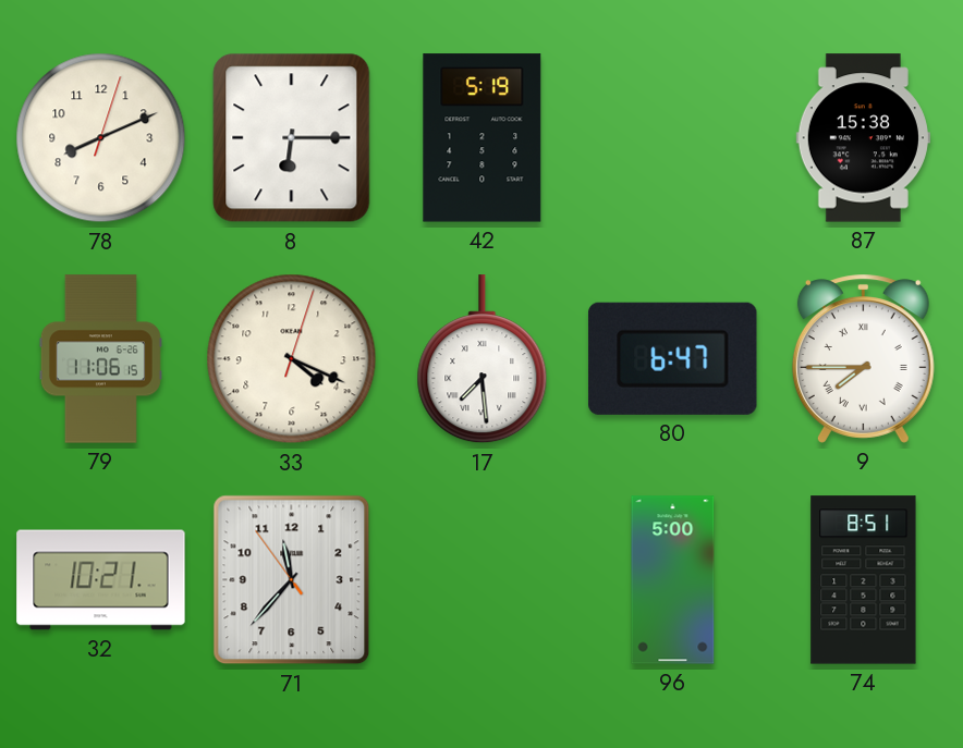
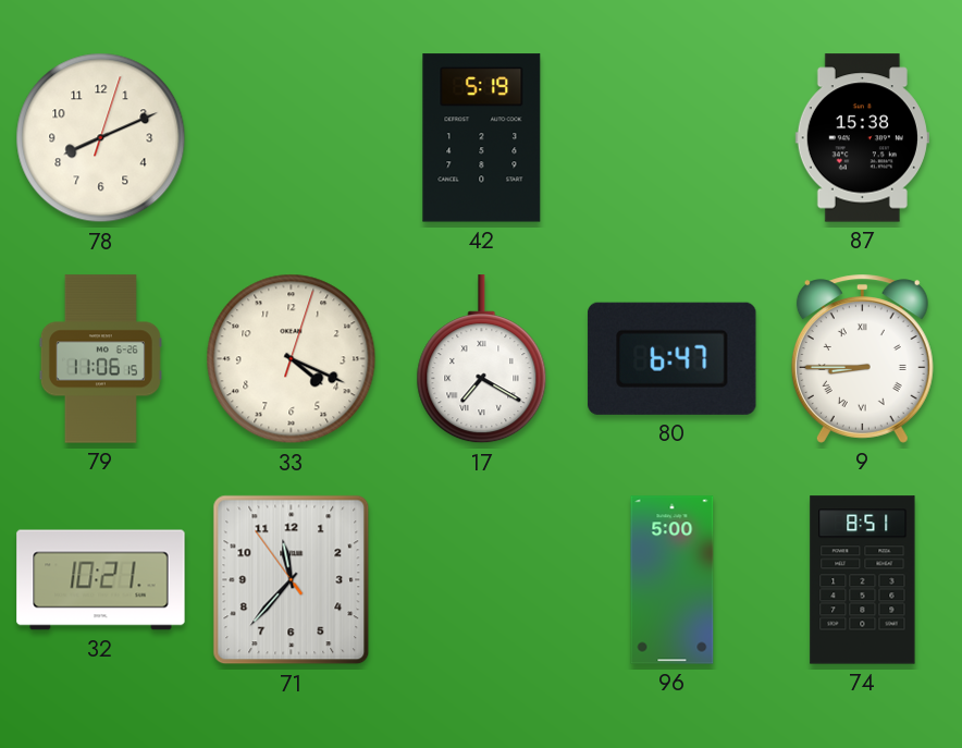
8: 6:15 -> none (292, 138)
17: 7:29 -> 7:20 (482, 359)
9: 7:45 -> 8:45 (862, 359)
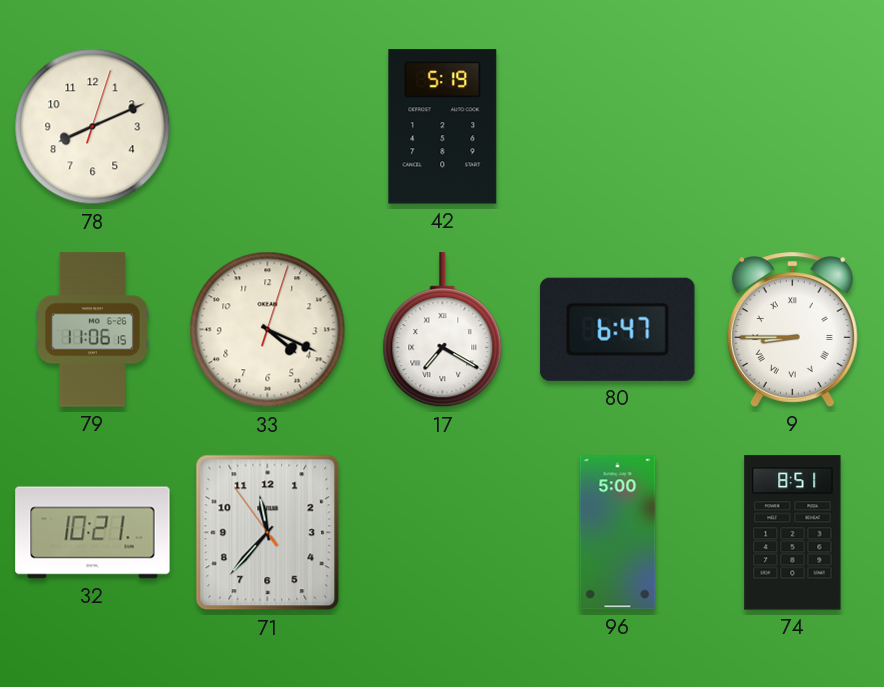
87: 15:38 -> none (862, 138)
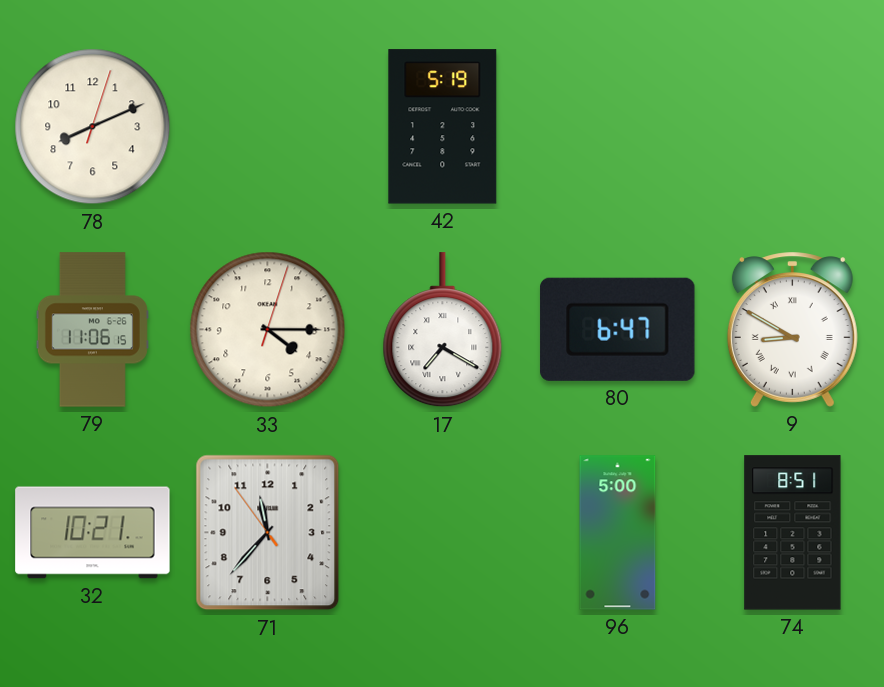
33: 4:19 -> 4:15 (268, 330)
9: 8:45 -> 8:50 (792, 330)
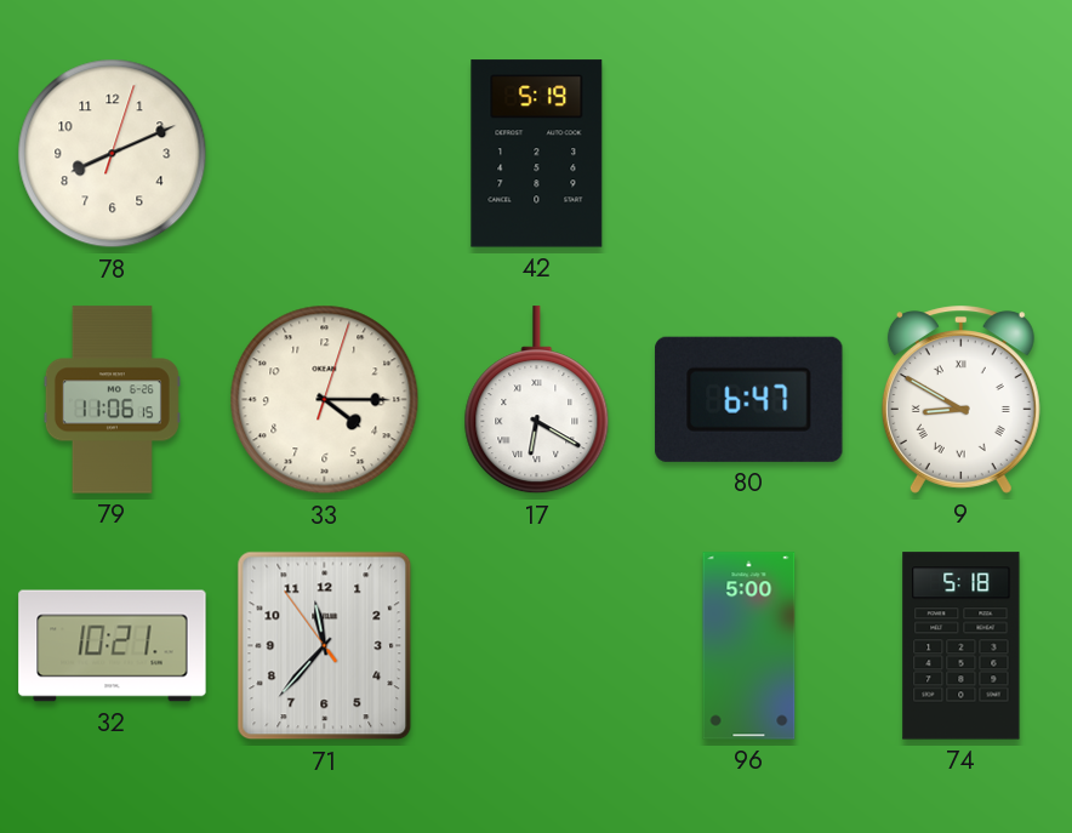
17: 7:20 -> 6:20 (537, 400)
74: 8:51 -> 5:18 (962, 646)
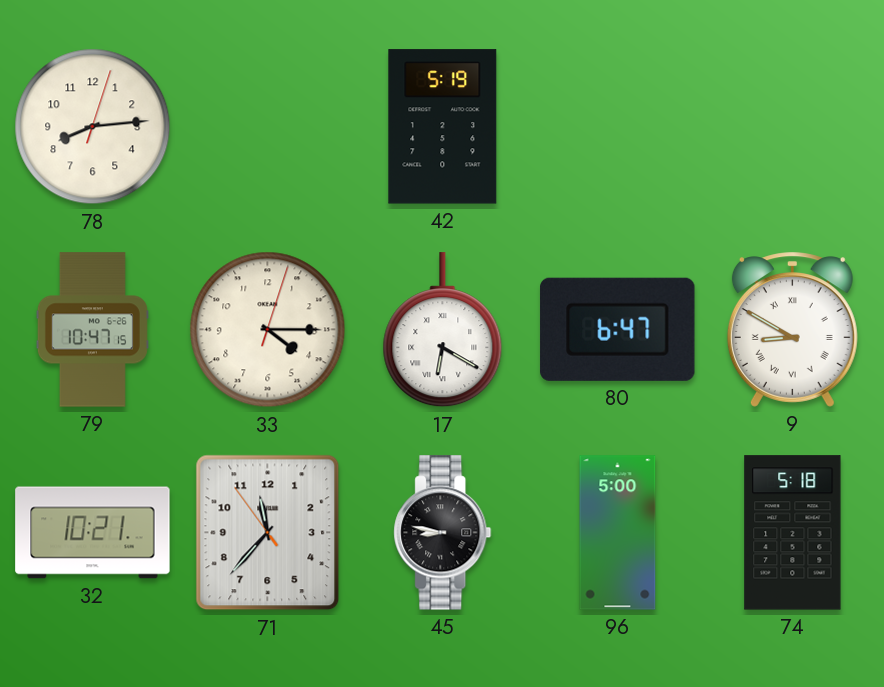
78: 8:11 -> 8:14 (93, 127)
79: 11:06 -> 10:47 (92, 330)
45: none -> 8:47 (443, 533)
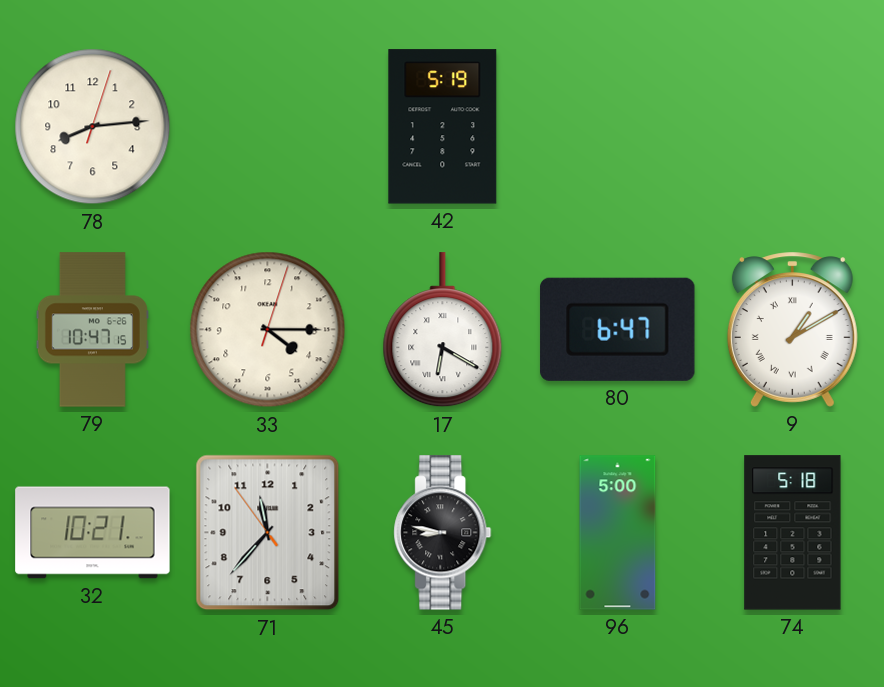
9: 8:50 -> 1:10 (792, 330)
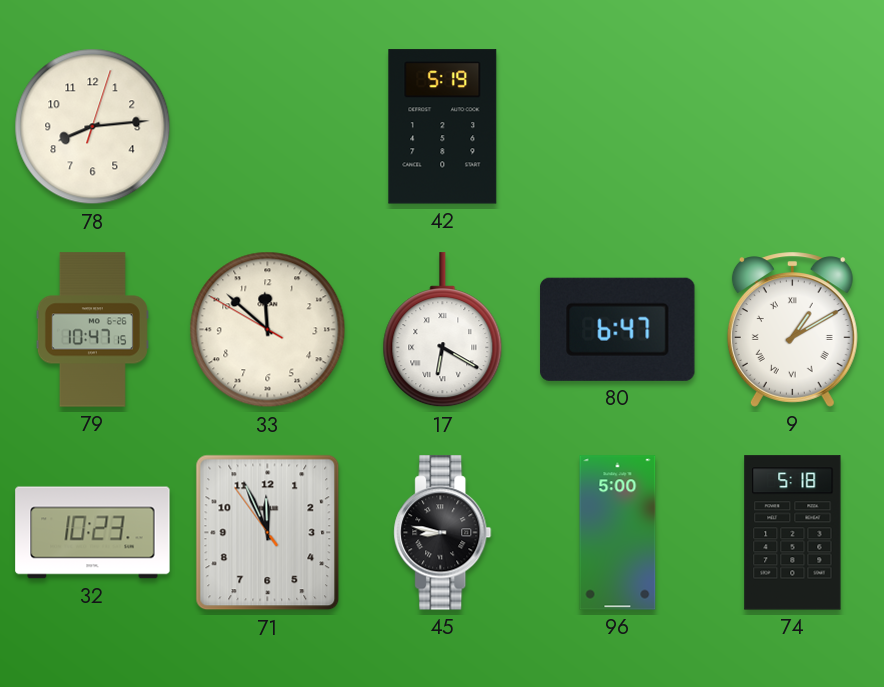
33: 4:15 -> 11:51 (268, 330)
32: 10:21 -> 10:23 (93, 533)
71: 11:36 -> 11:55 (268, 533)
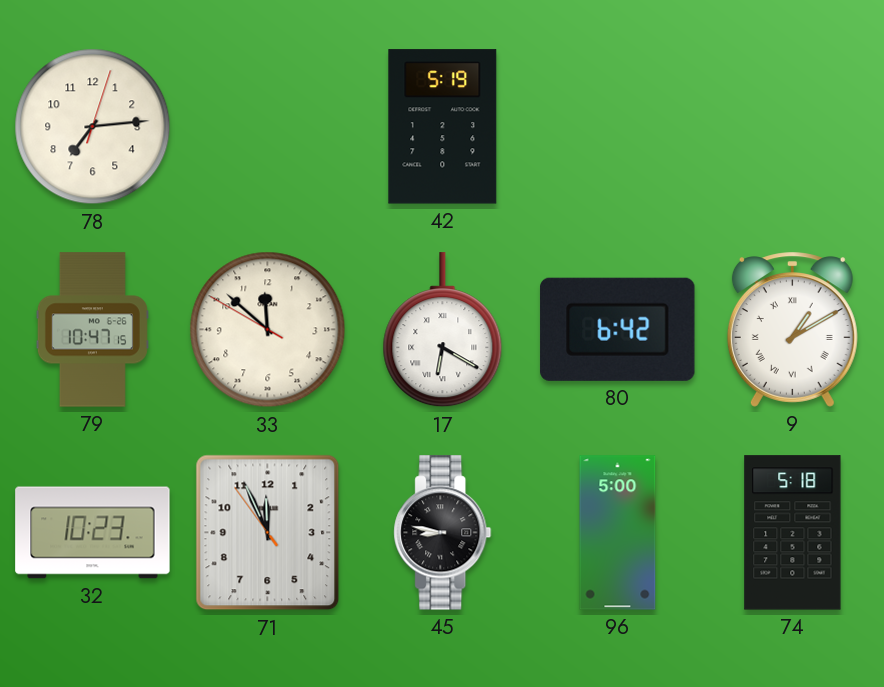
78: 8:14 -> 7:14 (93, 127)
80: 6:47 -> 6:42 (618, 329)
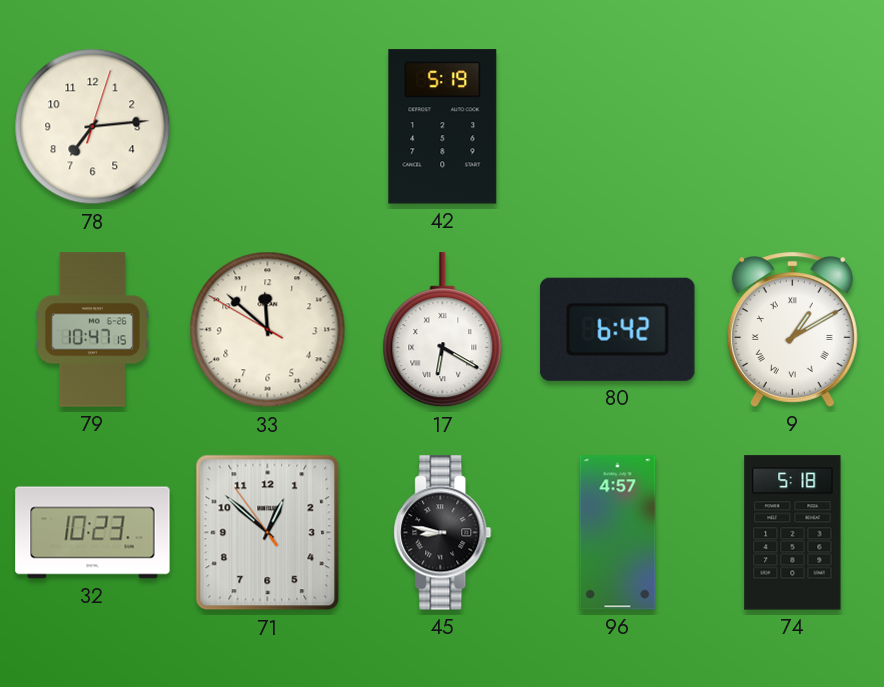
71: 11:55 -> 12:51 (268, 533)
96: 5:00 -> 4:57 (618, 533)
